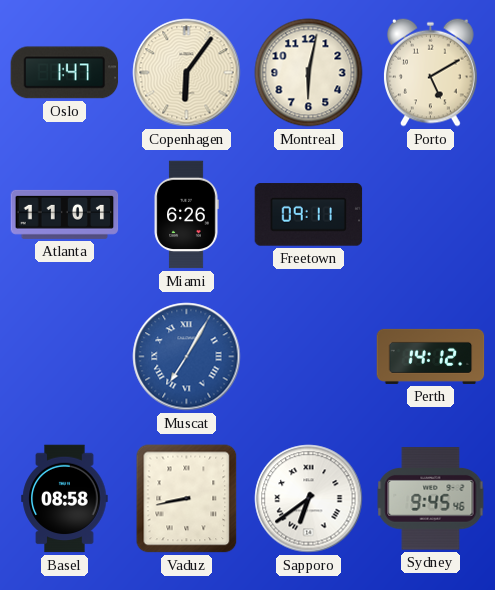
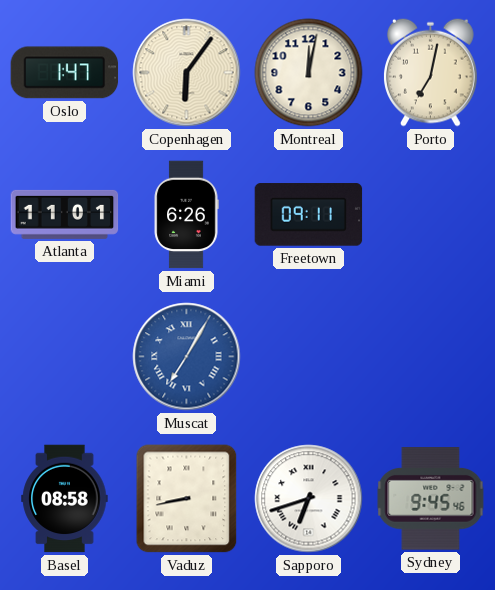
Montreal: 6:02 -> 12:02 (309, 73)
Porto: 5:10 -> 7:02 (431, 72)
Perth: 14:12 -> none (431, 356)
Sapporo: 6:39 -> 6:42 (309, 499)
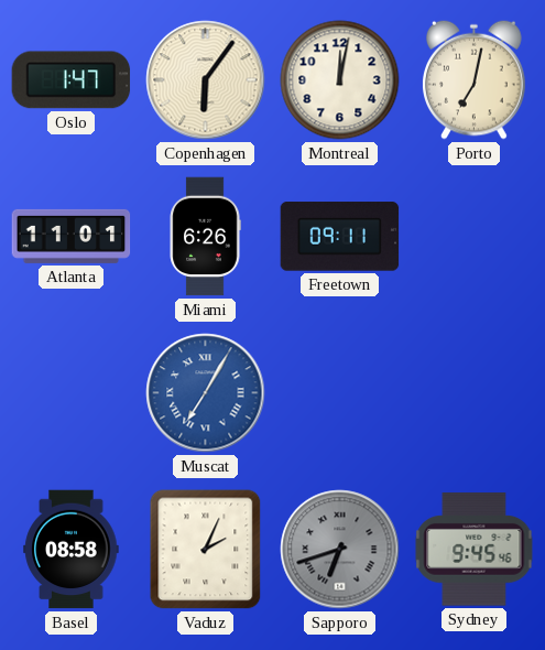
Vaduz: 8:43 -> 2:04 (206, 550)
Sapporo dial: white -> grey (340, 550)
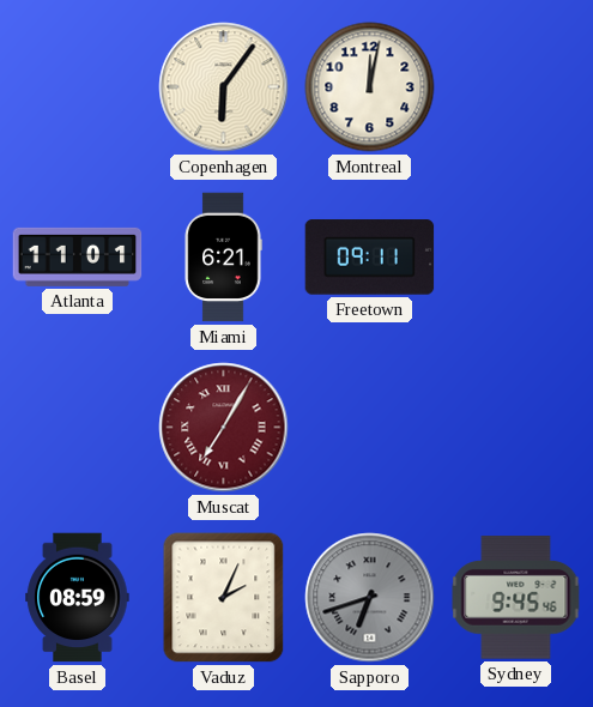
Oslo: 1:47 -> none (72, 80)
Porto: 7:02 -> none (475, 79)
Miami: 6:26 -> 6:21 (223, 258)
Muscat dial: blue -> burgundy (224, 428)
Basel: 08:58 -> 08:59 (78, 598)
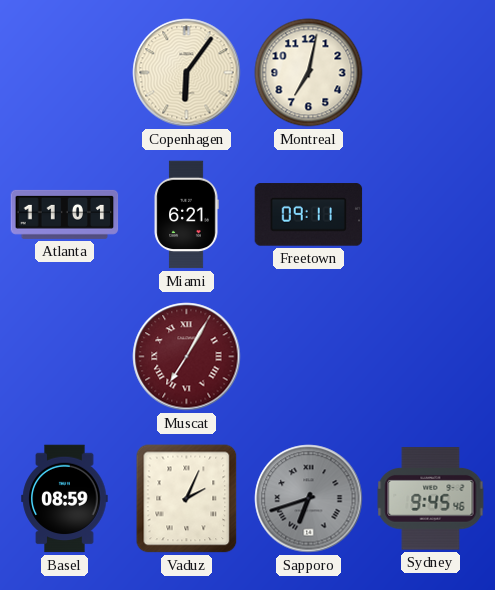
Montreal: 12:02 -> 7:02 (309, 73)
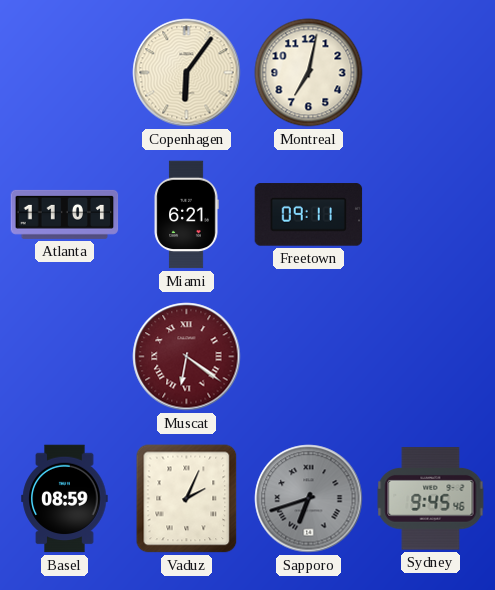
Muscat: 7:05 -> 6:21 (187, 357)
